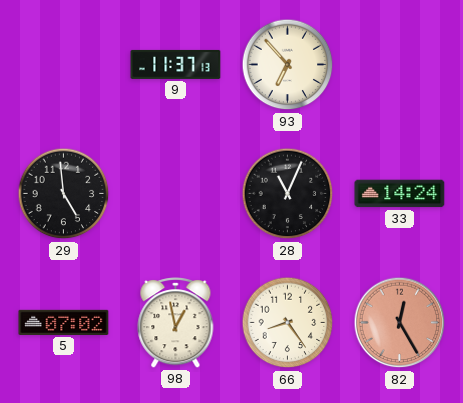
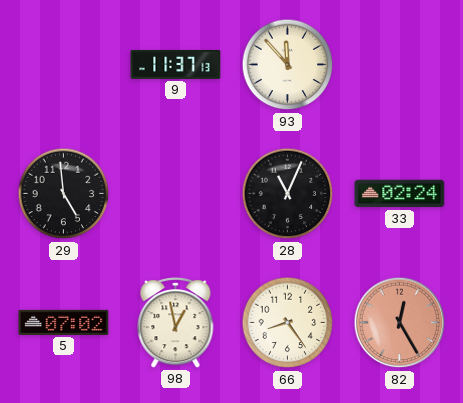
93: 6:53 -> 11:53 (288, 65)
33: 14:24 -> 02:24 (400, 194)
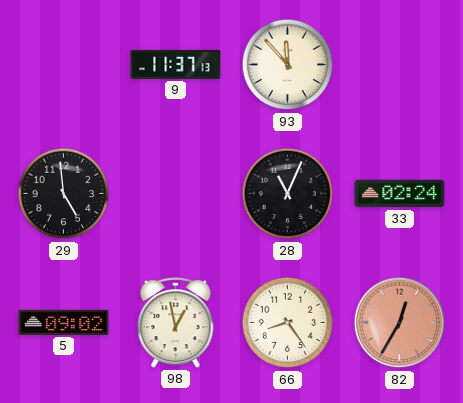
5: 07:02 -> 09:02 (64, 322)
82: 12:25 -> 12:35 (400, 323)
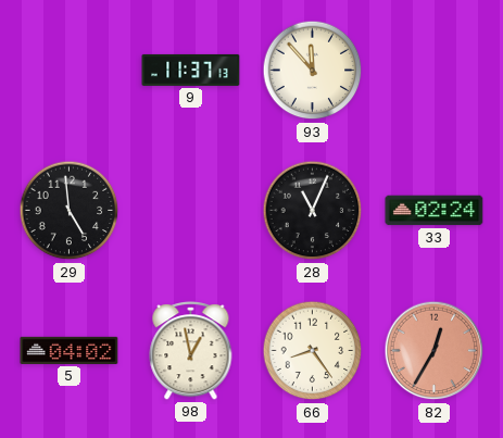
5: 09:02 -> 04:02 (70, 350)
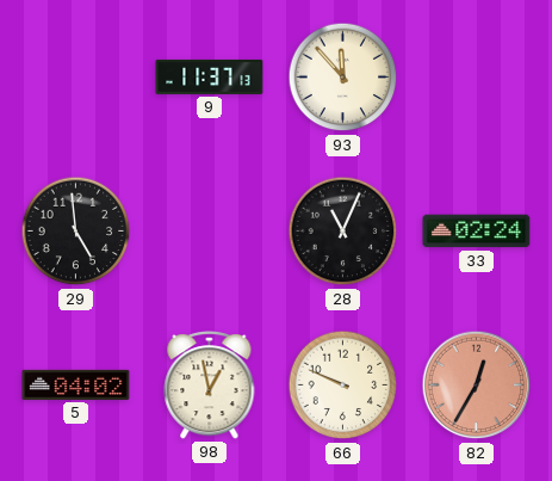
66: 8:24 -> 9:49 (343, 386)
